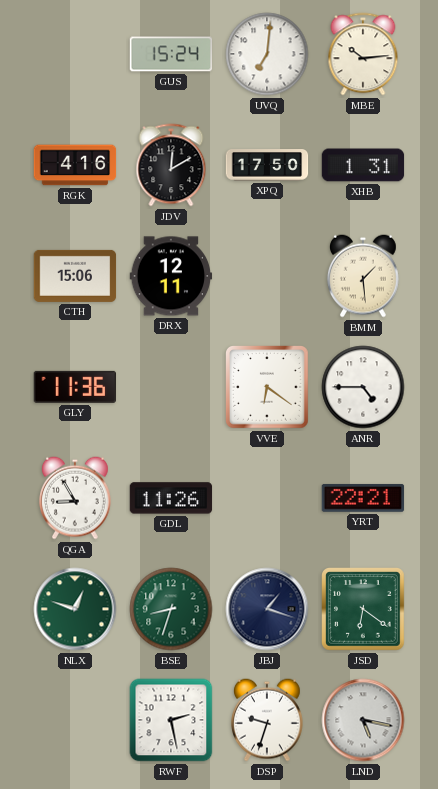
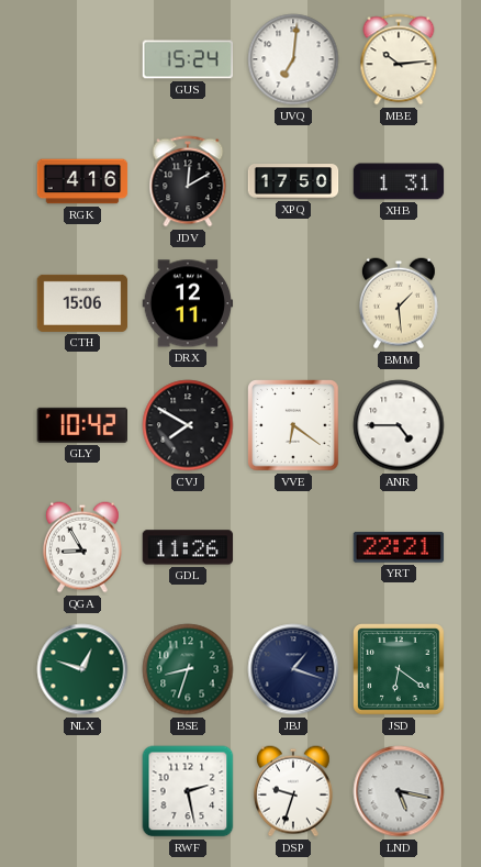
GLY: 11:36 -> 10:42 (81, 425)
CVJ: none -> 7:50 (188, 425)
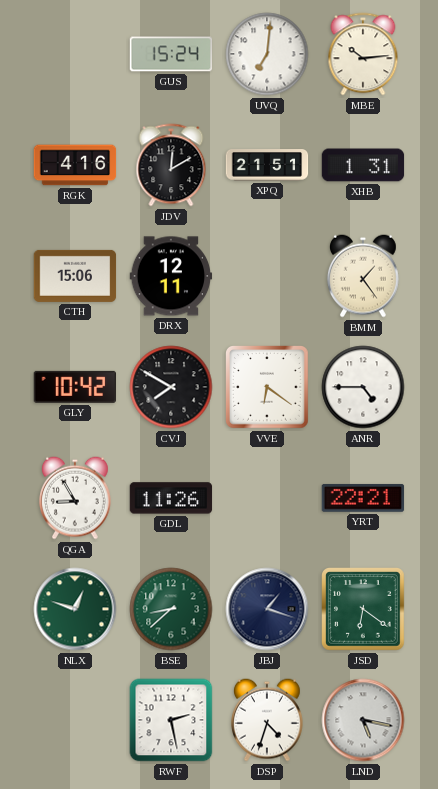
XPQ: 17:50 -> 21:51 (267, 165)
BMM: 1:29 -> 1:24 (363, 276)
BSE: 8:33 -> 8:38 (171, 609)
DSP: 9:33 -> 4:33 (267, 720)
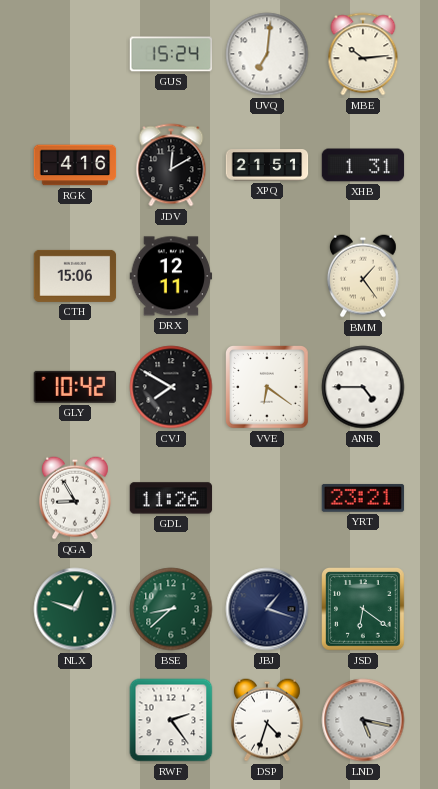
YRT: 22:21 -> 23:21 (363, 498)
RWF: 2:28 -> 2:24 (171, 720)
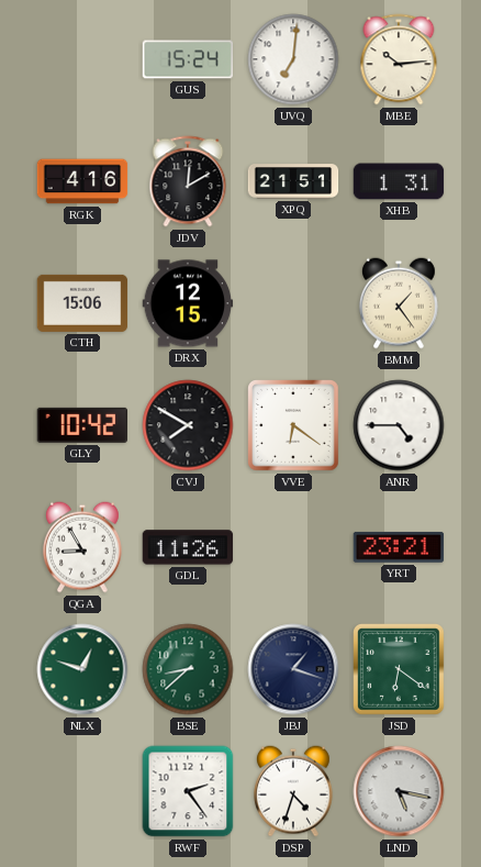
DRX: 12:11 -> 12:15 (188, 303)
